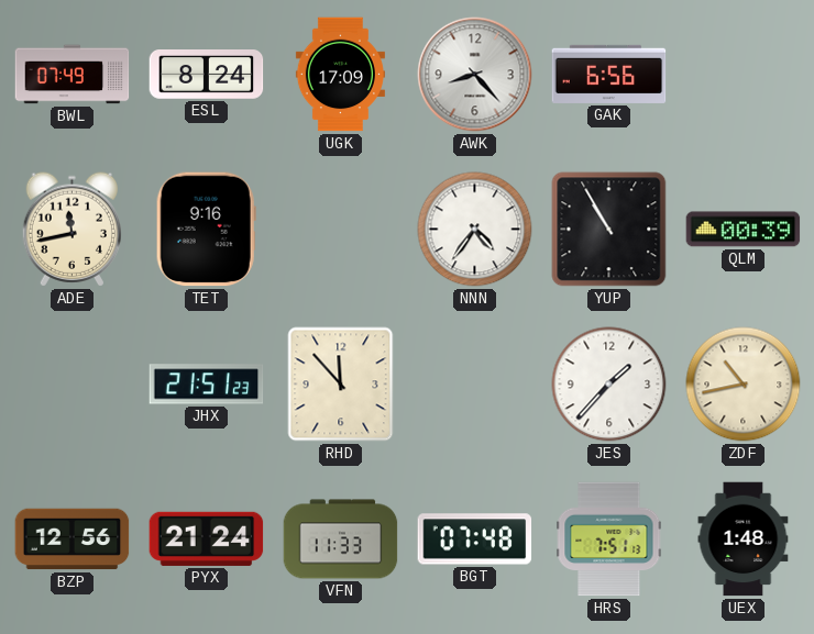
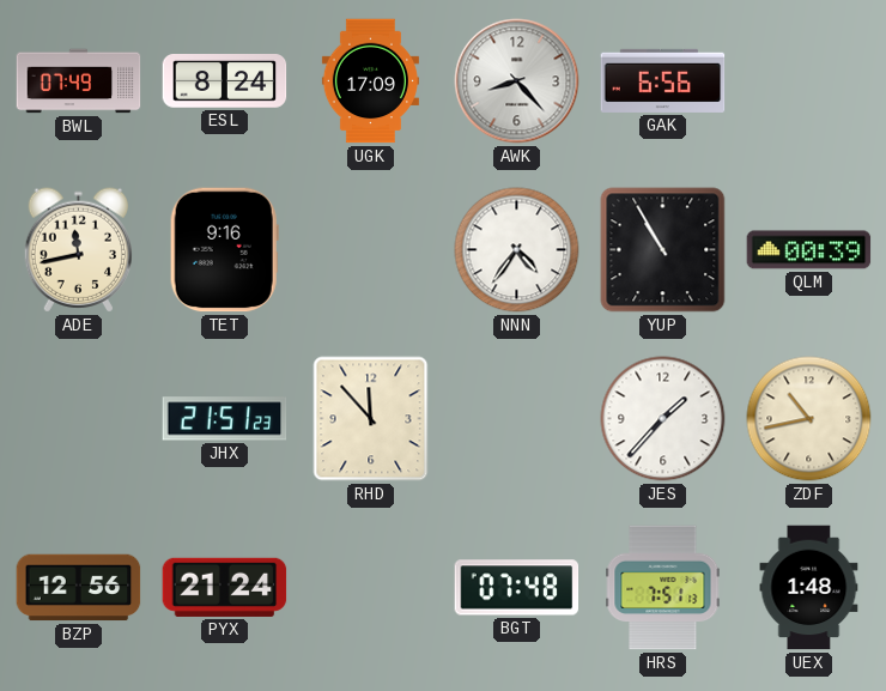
VFN: 11:33 -> none (341, 540)
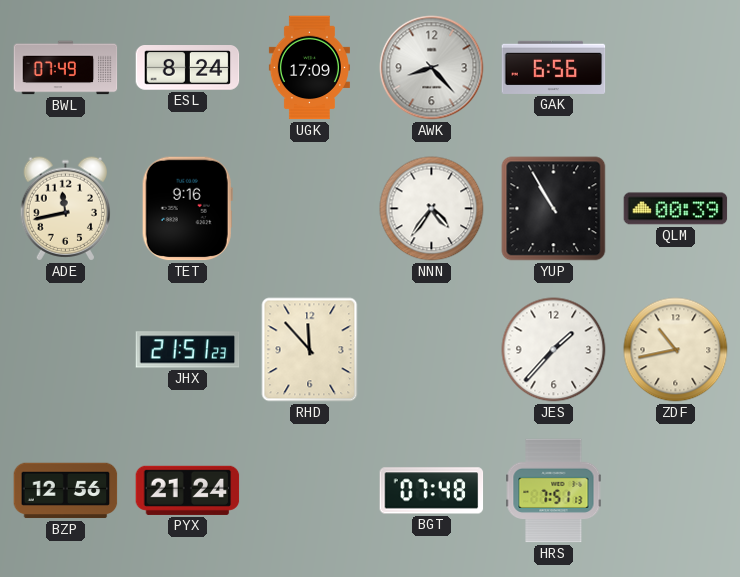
UEX: 1:48 -> none (809, 588)
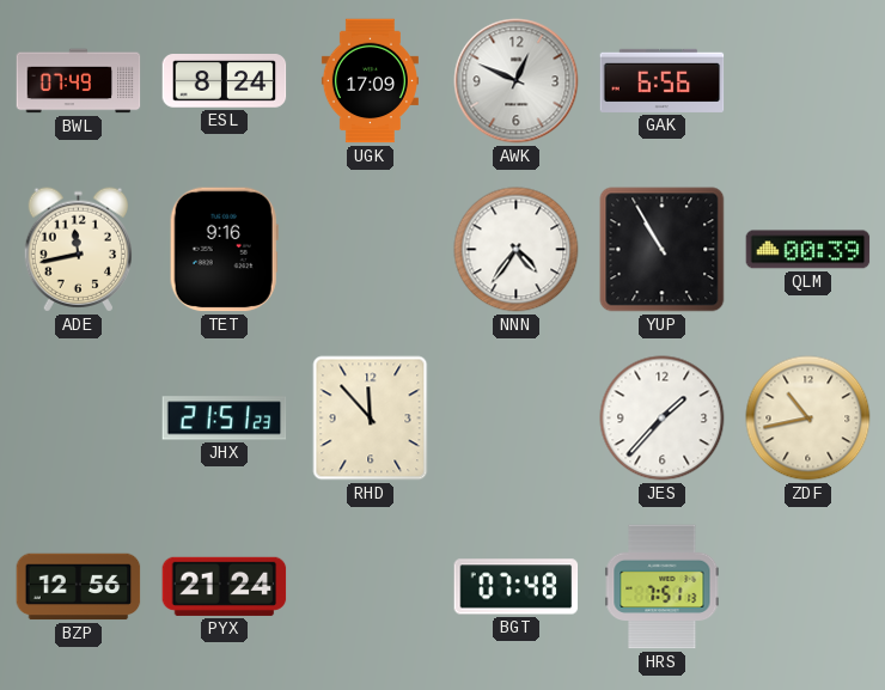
AWK: 8:23 -> 12:49 (517, 81)
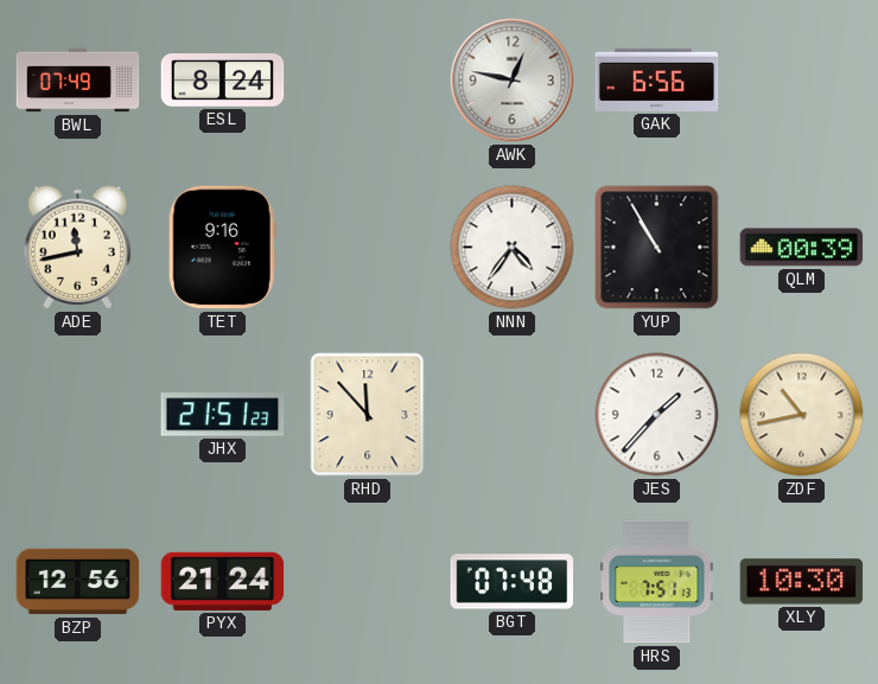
UGK: 17:09 -> none (370, 81)
AWK: 12:49 -> 12:47 (513, 81)
XLY: none -> 10:30 (802, 582)
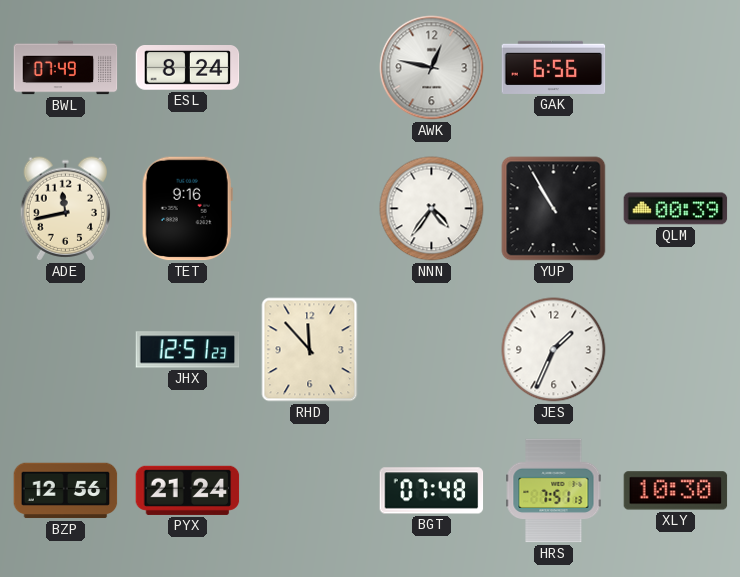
JHX: 21:51 -> 12:51 (188, 350)
JES: 1:37 -> 1:34 (554, 350)
ZDF: 10:43 -> none (802, 415)
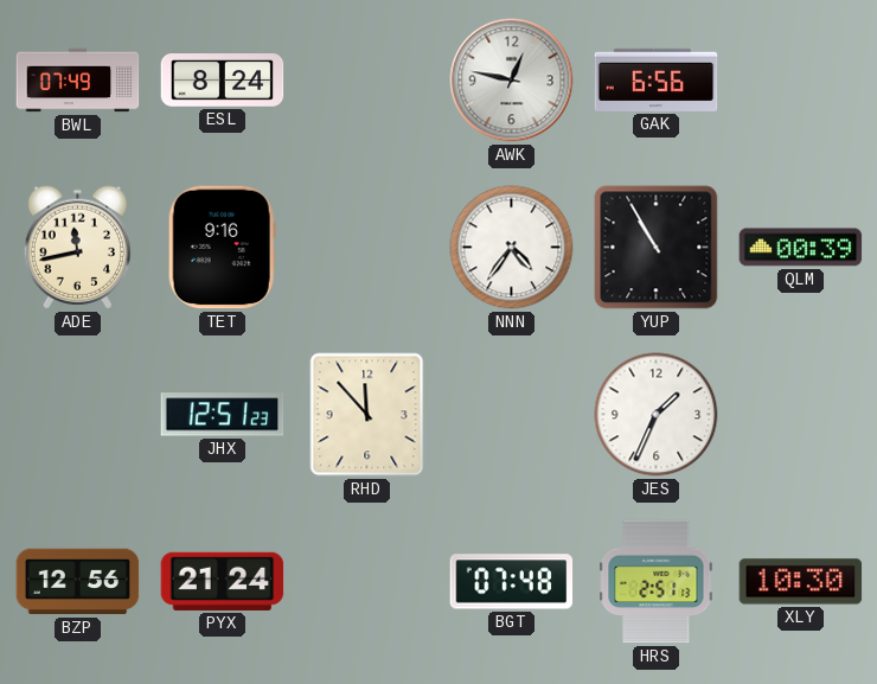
HRS: 7:51 -> 2:51 (657, 582)
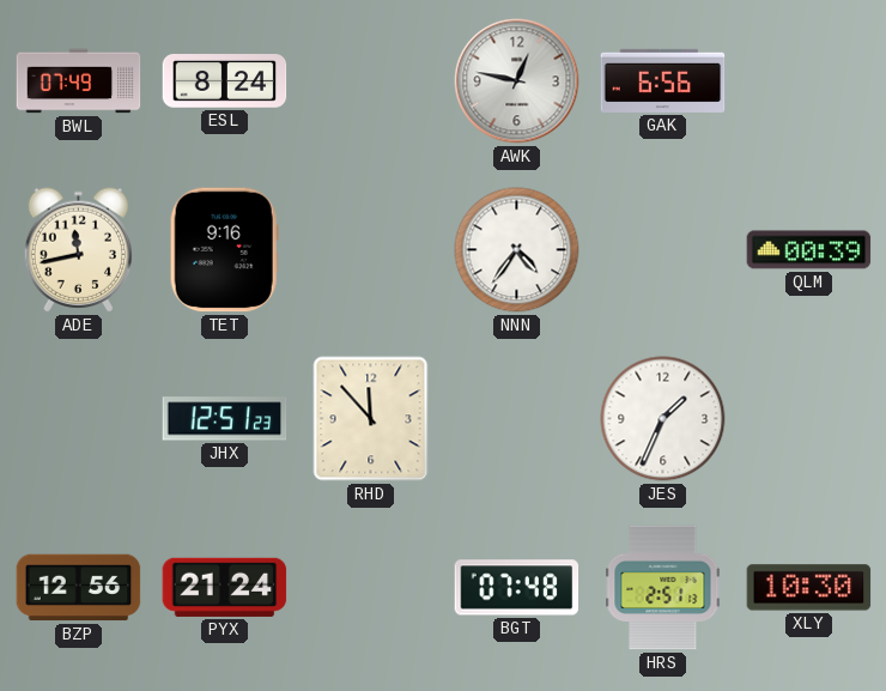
YUP: 10:55 -> none (657, 248)
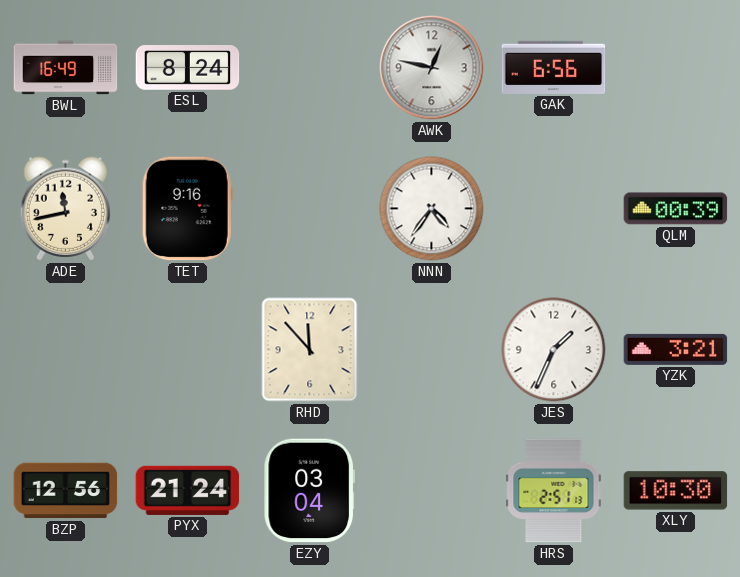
BWL: 07:49 -> 16:49 (66, 68)
JHX: 12:51 -> none (225, 419)
YZK: none -> 3:21 (676, 349)
EZY: none -> 03:04 (309, 491)
BGT: 07:48 -> none (517, 588)
